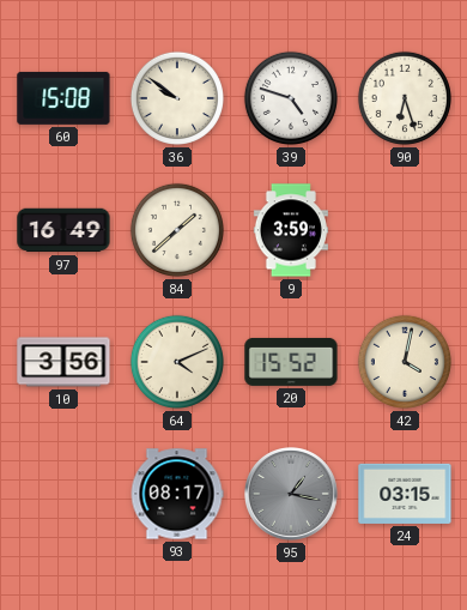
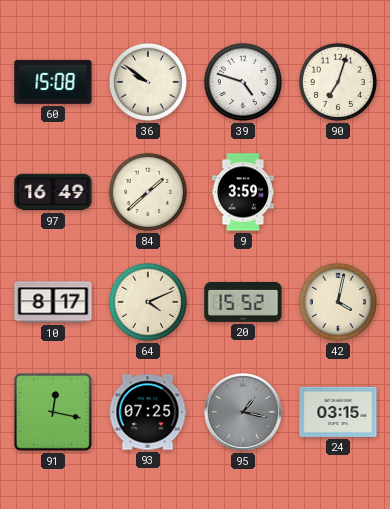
90: 6:27 -> 7:03 (338, 82)
10: 3:56 -> 8:17 (53, 302)
91: none -> 12:17 (53, 412)
93: 08:17 -> 07:25 (148, 412)
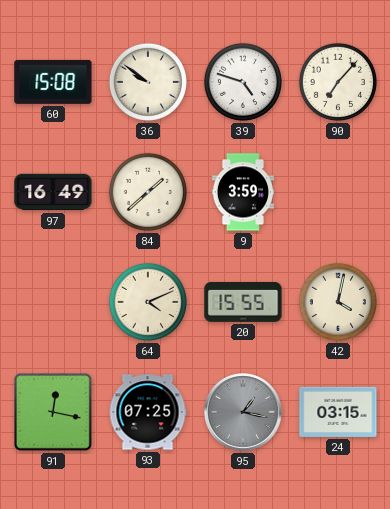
90: 7:03 -> 7:07 (338, 82)
10: 8:17 -> none (53, 302)
20: 15:52 -> 15:55 (243, 302)
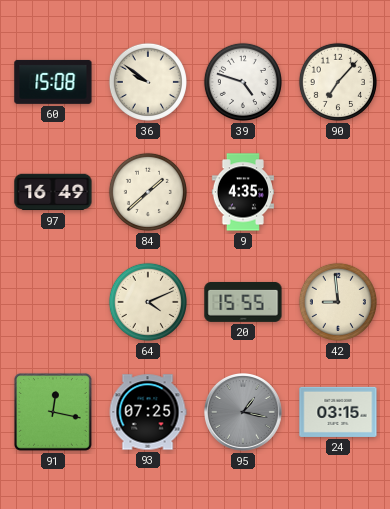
9: 3:59 -> 4:35 (242, 192)
42: 4:02 -> 8:59 (338, 302)
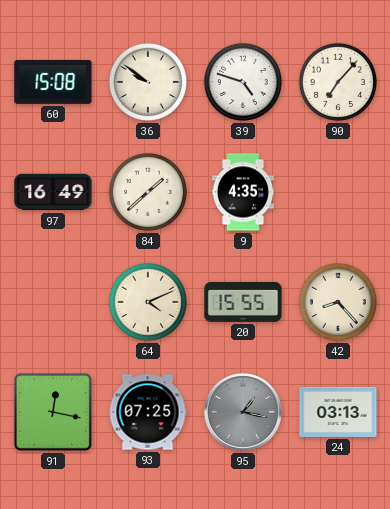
42: 8:59 -> 8:23 (338, 302)
24: 03:15 -> 03:13 (338, 412)
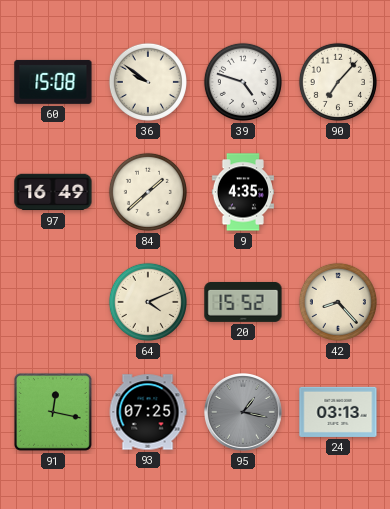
20: 15:55 -> 15:52 (243, 302)
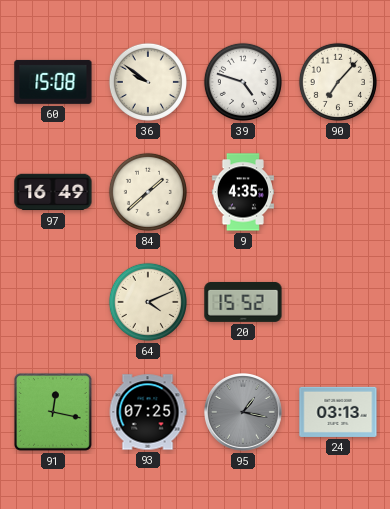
42: 8:23 -> none (338, 302)
